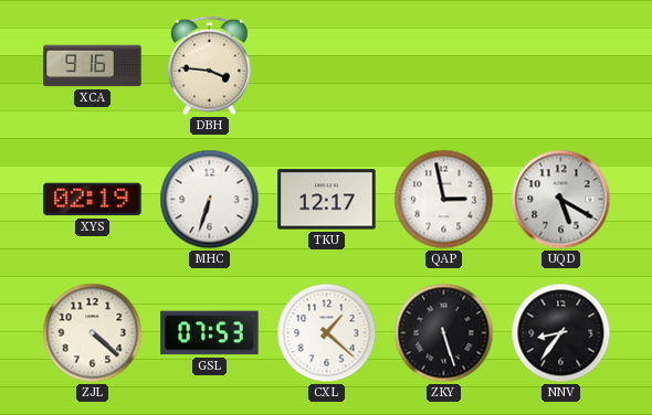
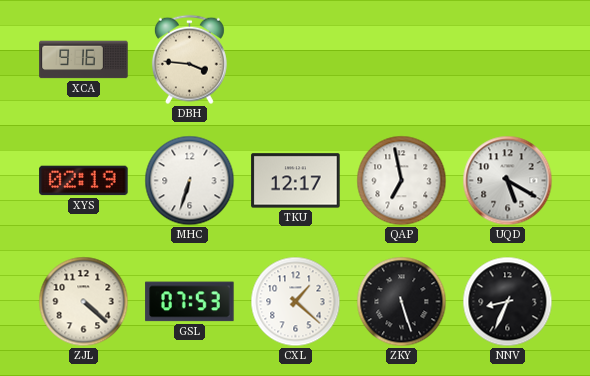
QAP: 2:58 -> 6:58 (402, 181)
NNV: 8:36 -> 8:34 (508, 302)
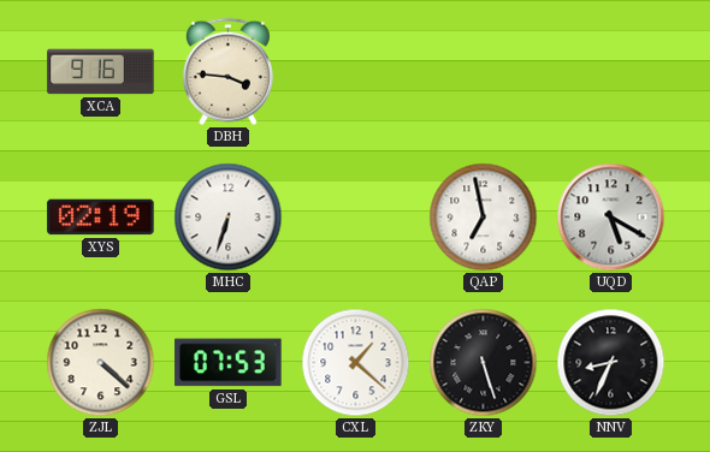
TKU: 12:17 -> none (296, 181)
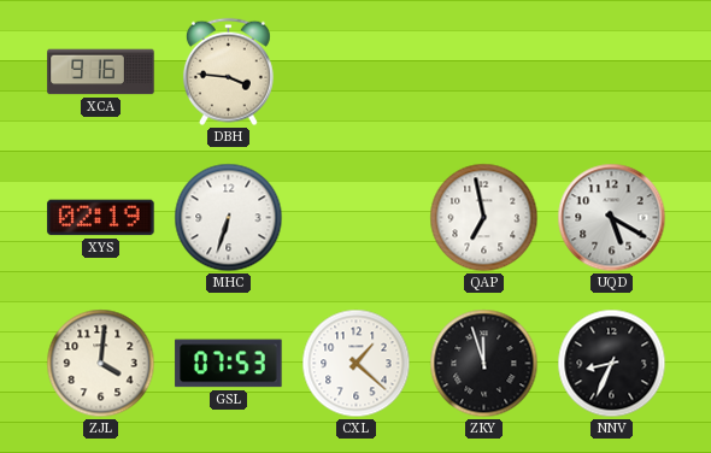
ZJL: 4:22 -> 4:01 (101, 364)
ZKY: 5:27 -> 11:57 (484, 364)
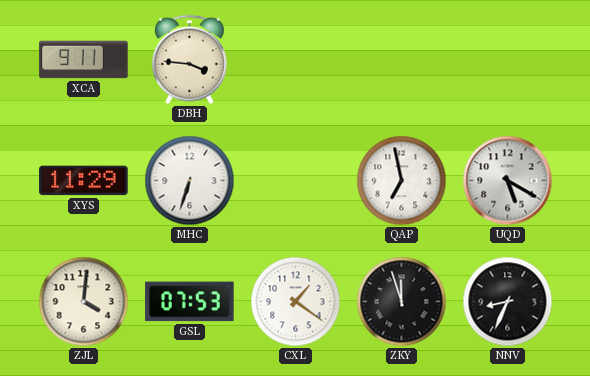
XCA: 9:16 -> 9:11 (84, 60)
XYS: 02:19 -> 11:29 (84, 181)
CXL: 1:22 -> 1:21 (296, 302)
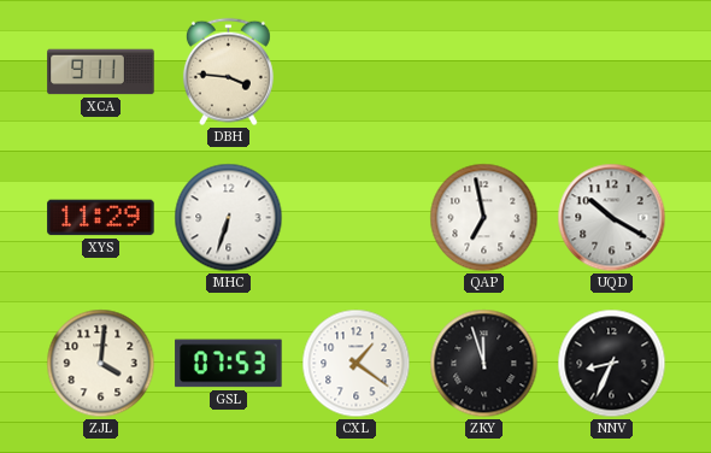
UQD: 5:20 -> 10:20 (612, 218)
